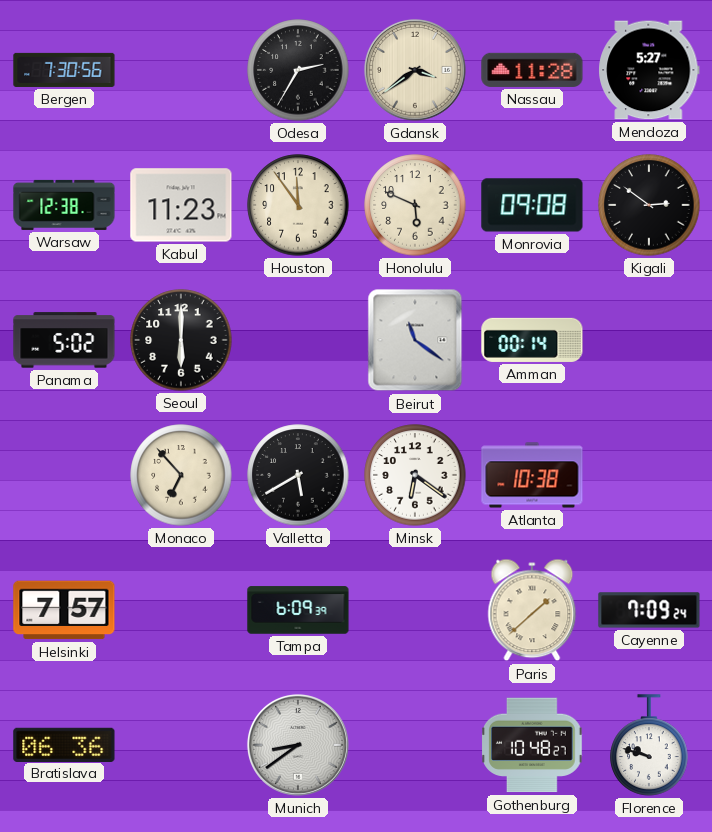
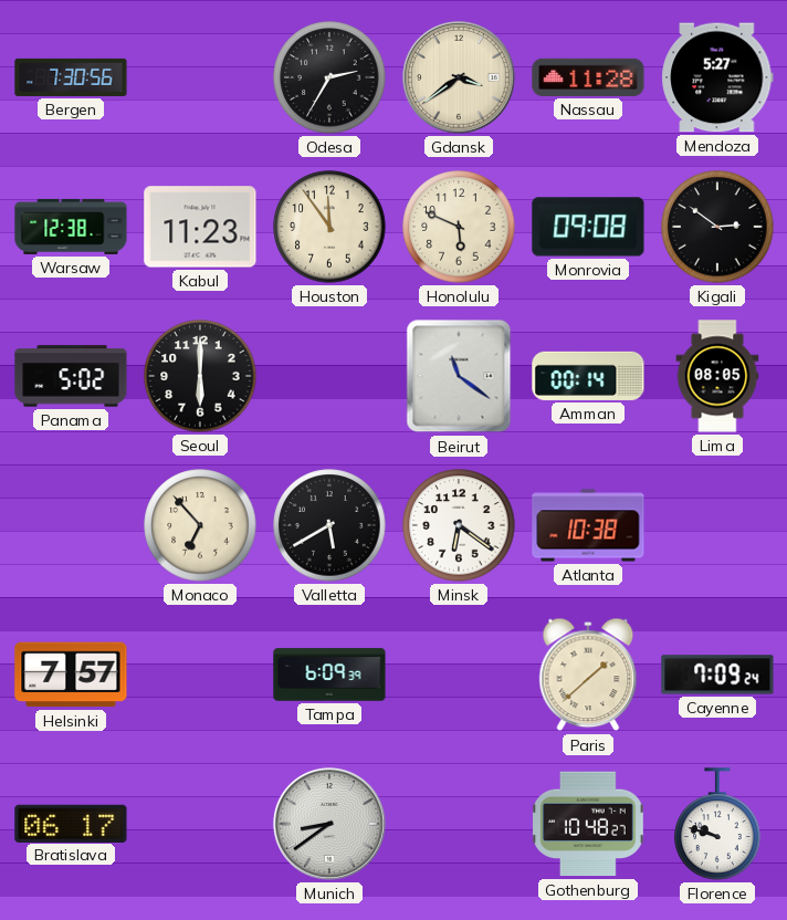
Lima: none -> 08:05 (717, 376)
Bratislava: 06:36 -> 06:17 (71, 823)
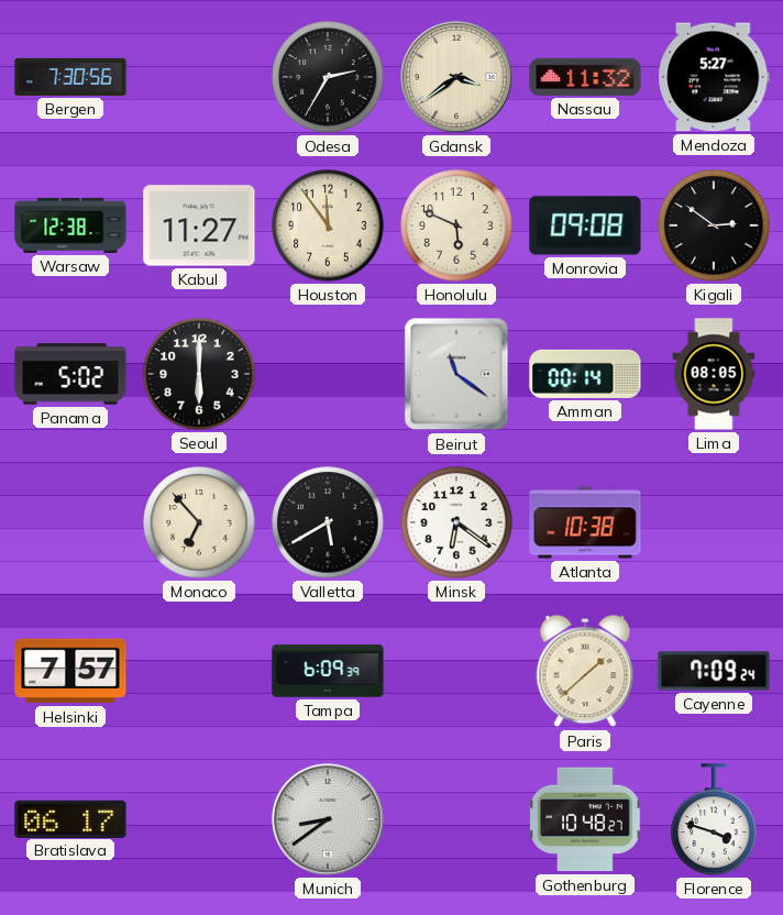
Nassau: 11:28 -> 11:32 (585, 77)
Kabul: 11:23 -> 11:27 (199, 225)
Florence: 9:48 -> 3:48 (714, 819)
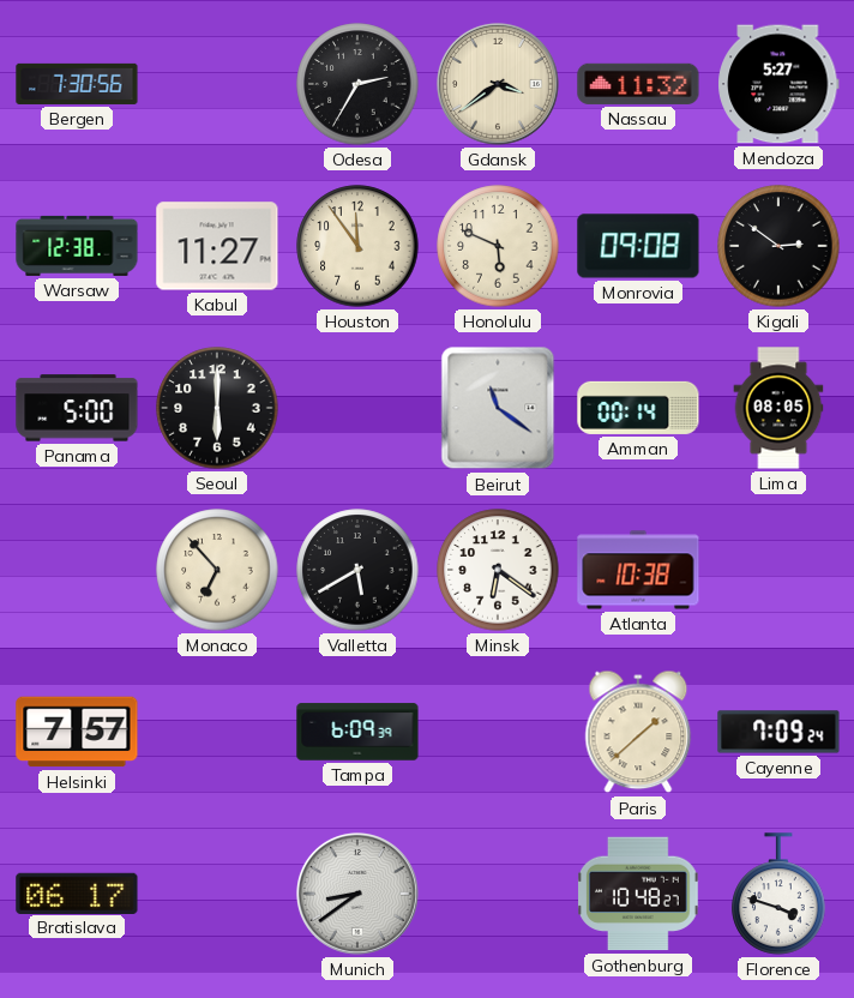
Panama: 5:02 -> 5:00 (77, 408)
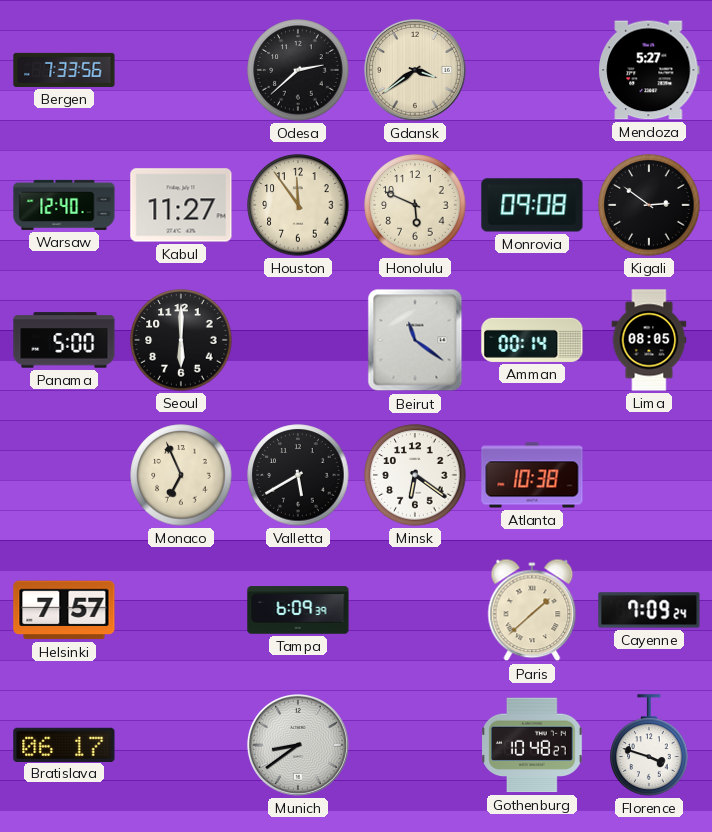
Bergen: 7:30 -> 7:33 (64, 70)
Odesa: 2:35 -> 2:38 (298, 70)
Nassau: 11:32 -> none (638, 84)
Warsaw: 12:38 -> 12:40 (64, 205)
Monaco: 6:53 -> 6:56 (181, 475)
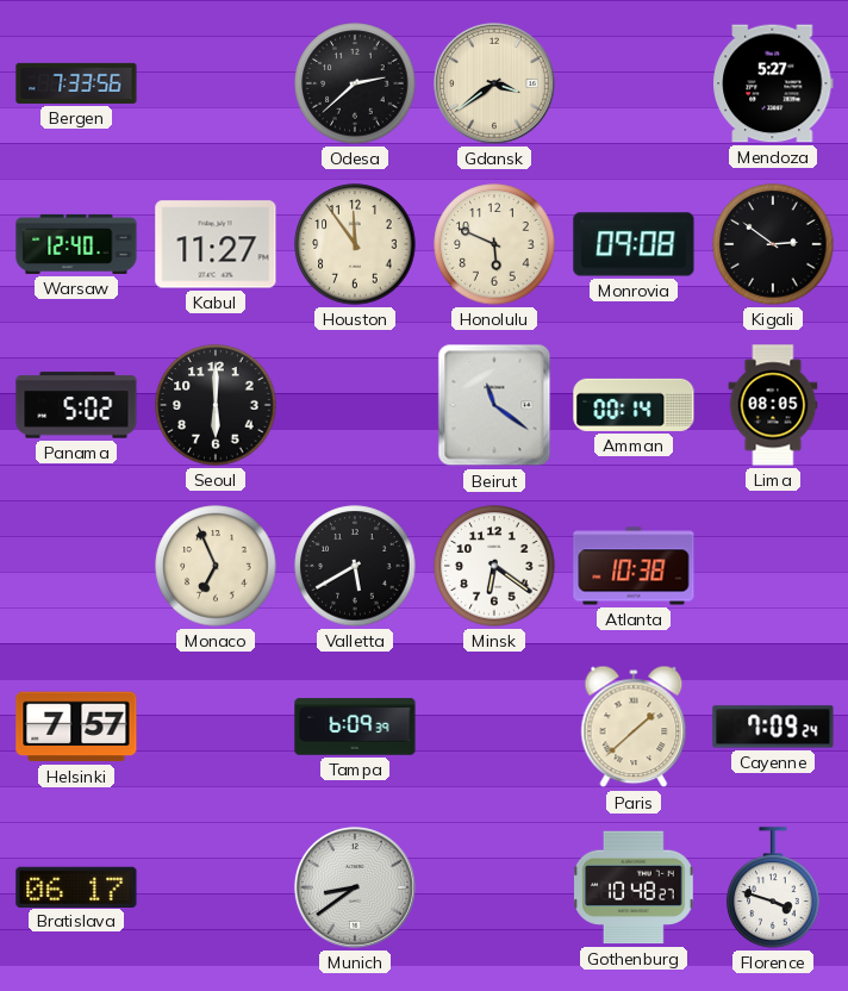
Panama: 5:00 -> 5:02 (76, 405)
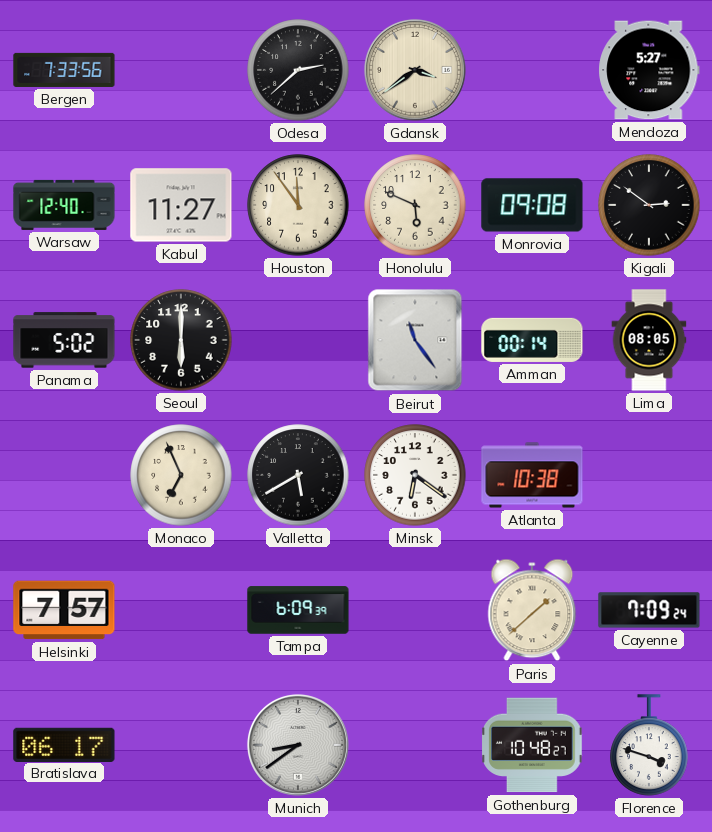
Beirut: 11:21 -> 11:24 (415, 340)
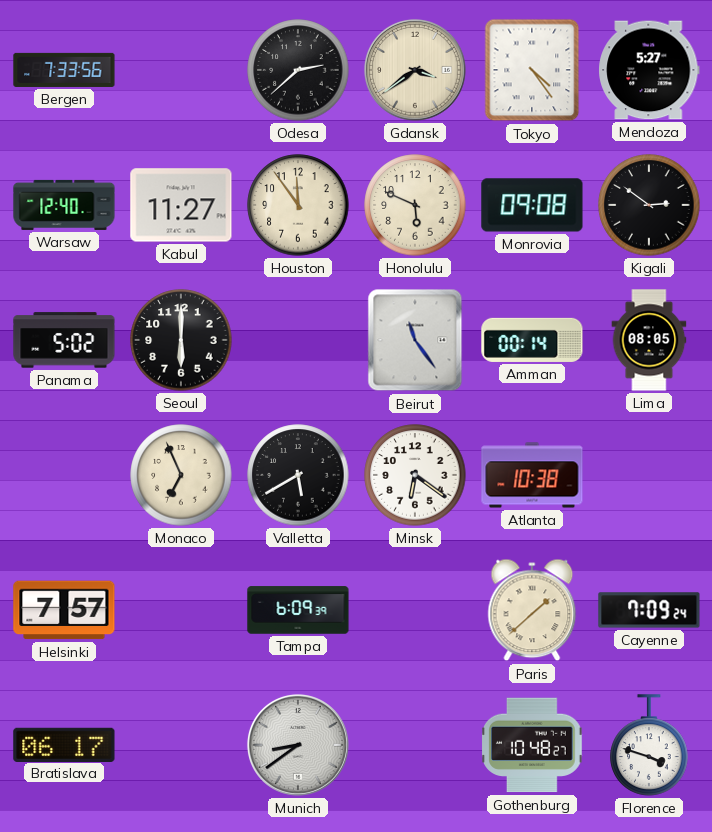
Tokyo: none -> 4:24 (532, 70)
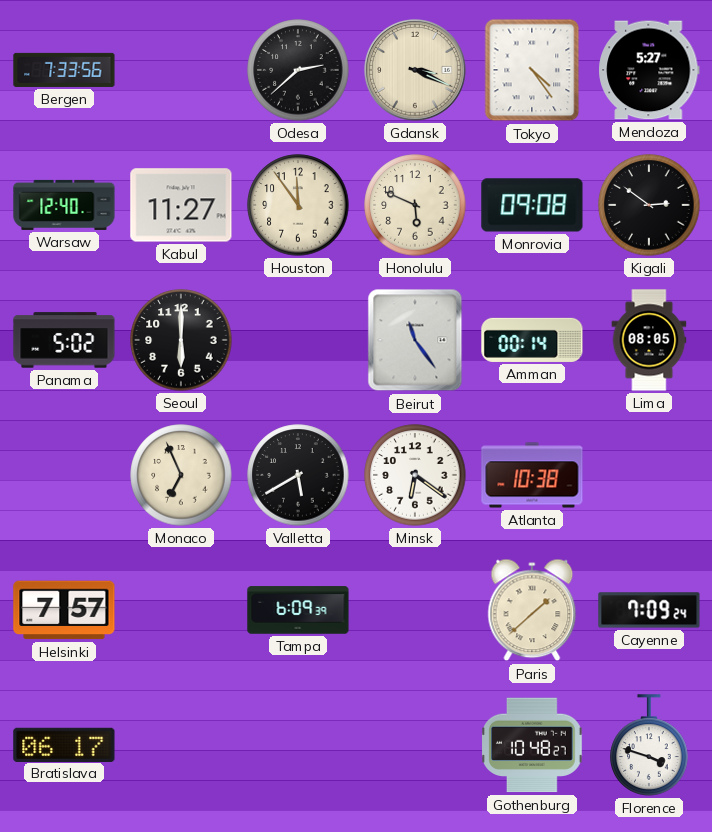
Gdansk: 3:39 -> 3:19 (415, 70)
Munich: 8:39 -> none (298, 745)
